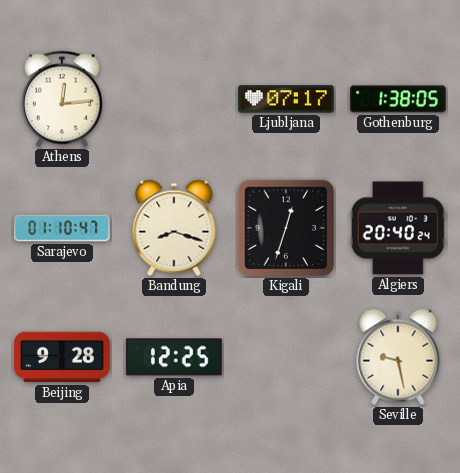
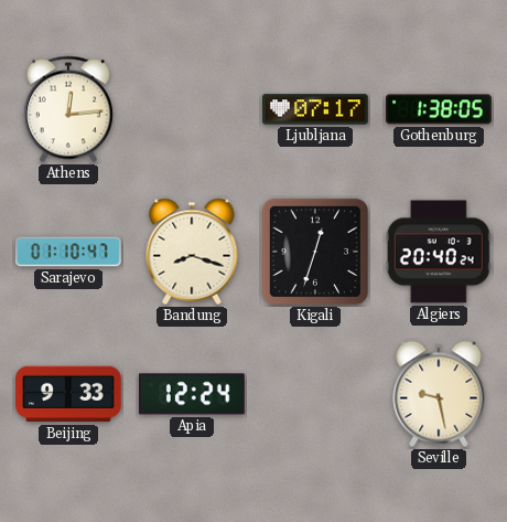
Beijing: 9:28 -> 9:33 (68, 394)
Apia: 12:25 -> 12:24 (192, 394)
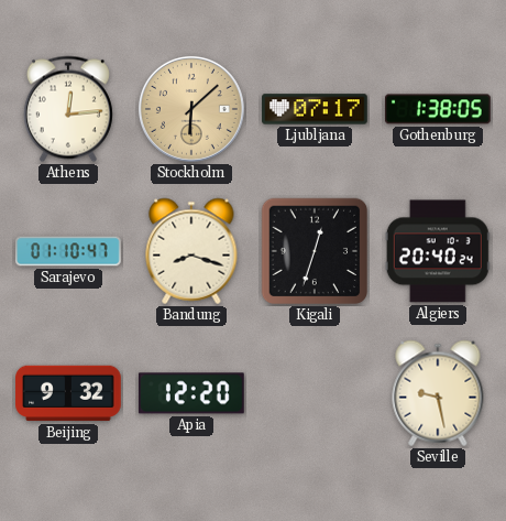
Stockholm: none -> 6:08 (191, 109)
Beijing: 9:33 -> 9:32 (68, 393)
Apia: 12:24 -> 12:20 (191, 393)
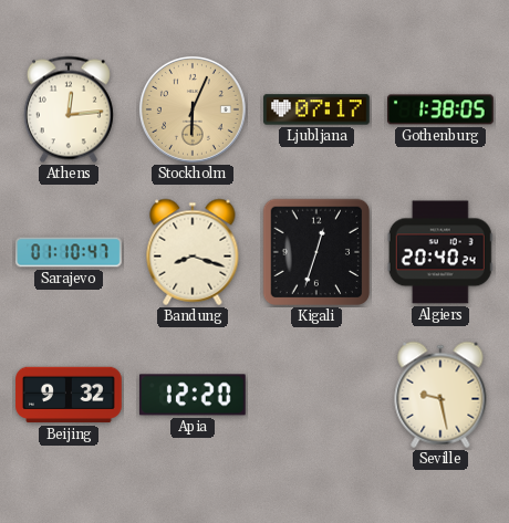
Stockholm: 6:08 -> 6:04 (193, 109)
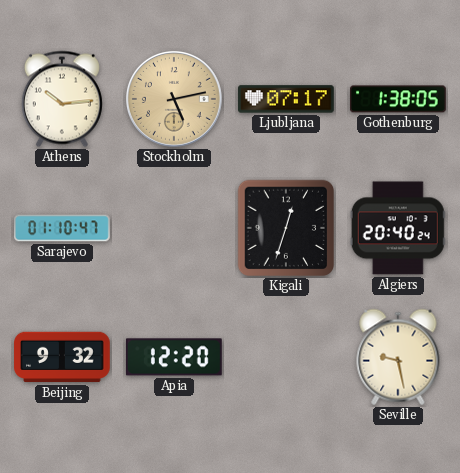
Athens: 12:14 -> 10:14 (62, 99)
Stockholm: 6:04 -> 5:13 (174, 99)
Bandung: 8:18 -> none (193, 252)
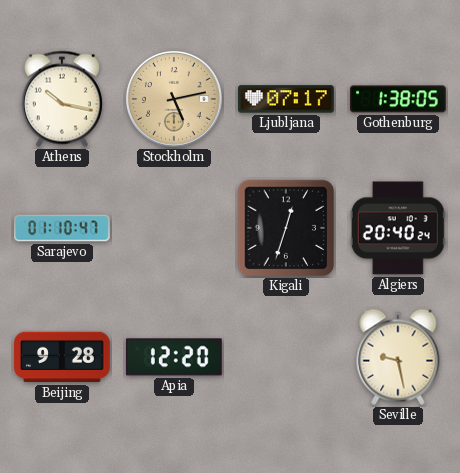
Athens: 10:14 -> 10:17 (62, 99)
Beijing: 9:32 -> 9:28 (62, 357)
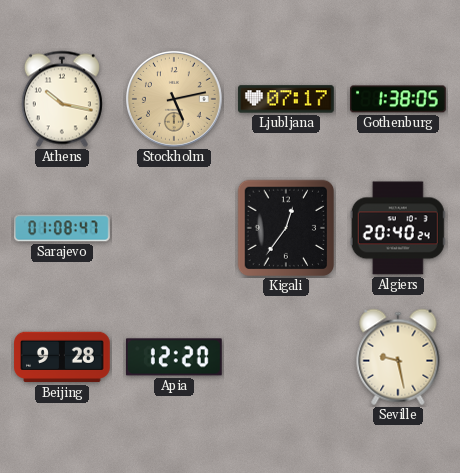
Sarajevo: 01:10 -> 01:08 (63, 228)
Kigali: 12:33 -> 12:36 (286, 228)
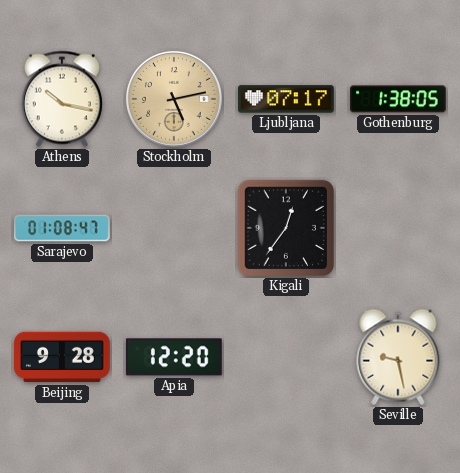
Algiers: 20:40 -> none (398, 228)
